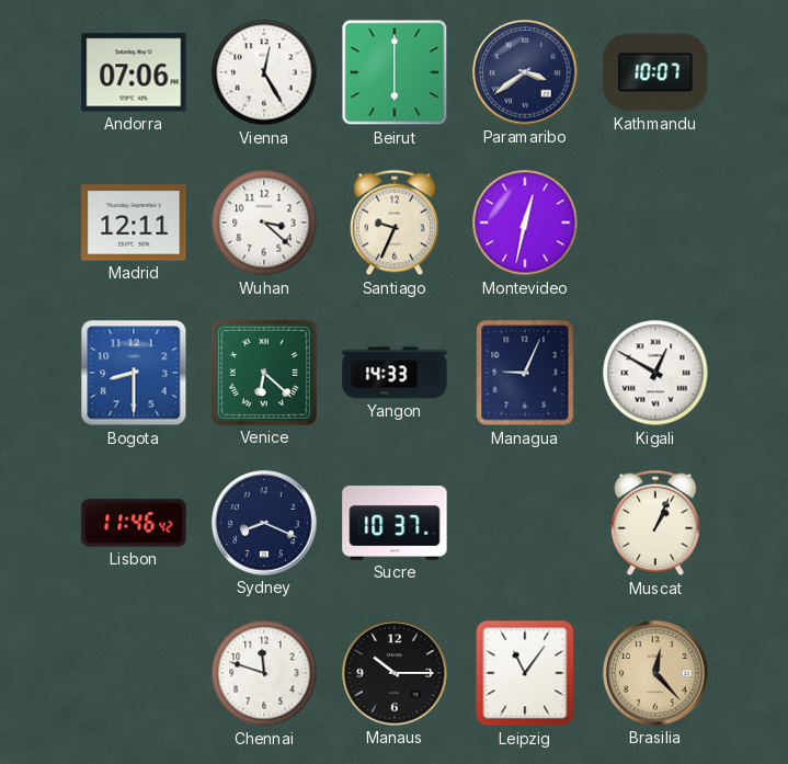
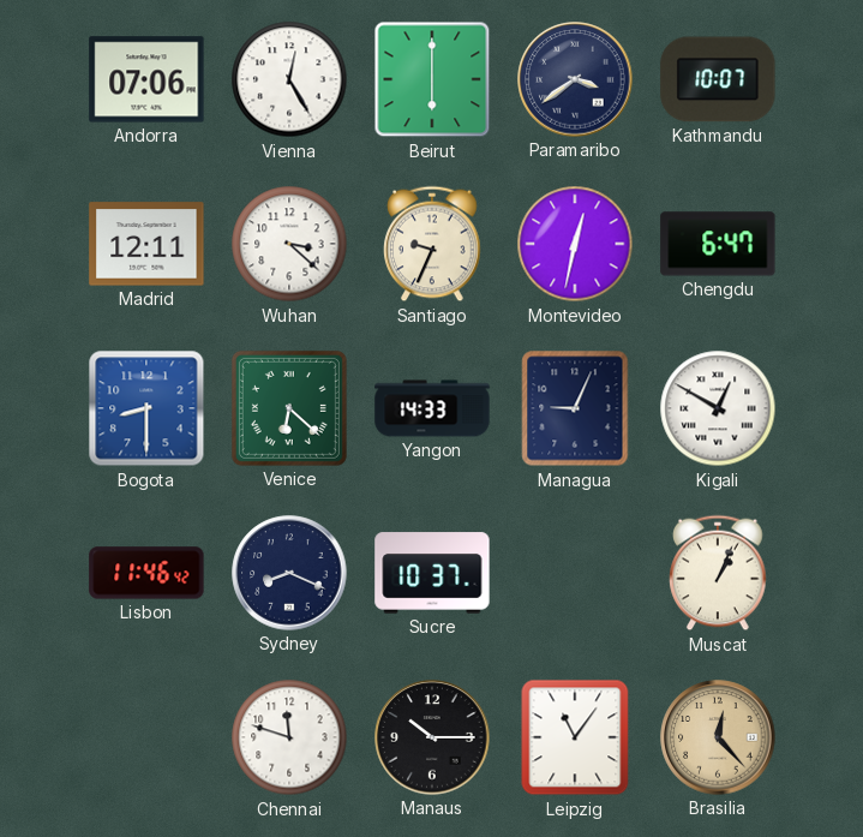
Chengdu: none -> 6:47 (718, 244)
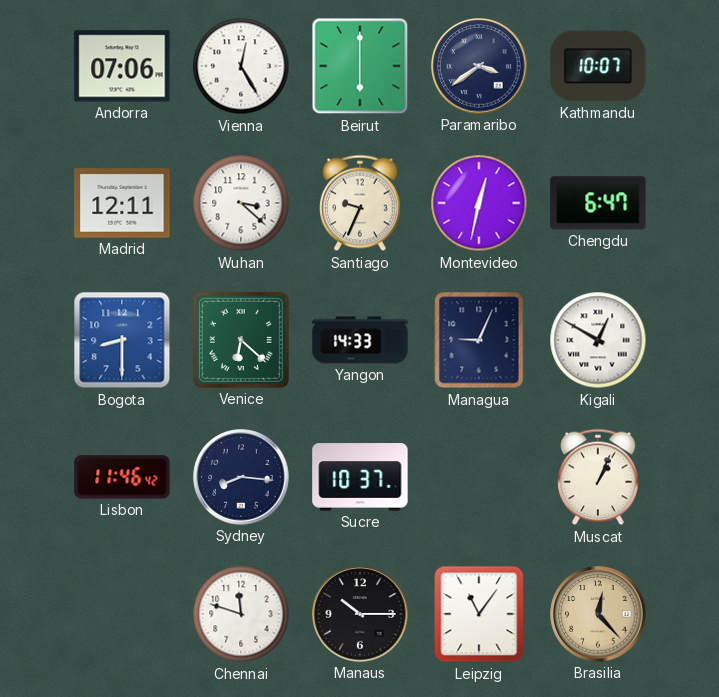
Sydney: 8:19 -> 8:16 (241, 477)
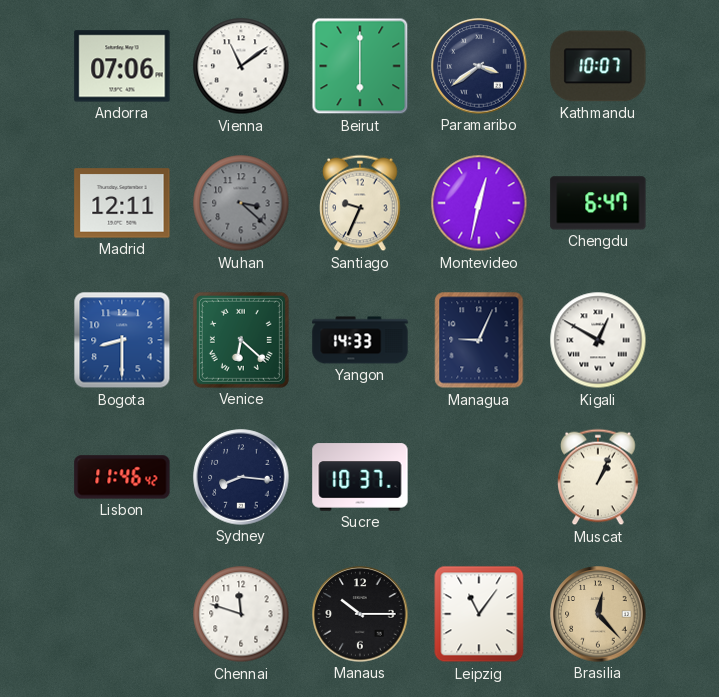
Vienna: 12:25 -> 11:09 (241, 66)
Wuhan dial: white -> grey (241, 203)
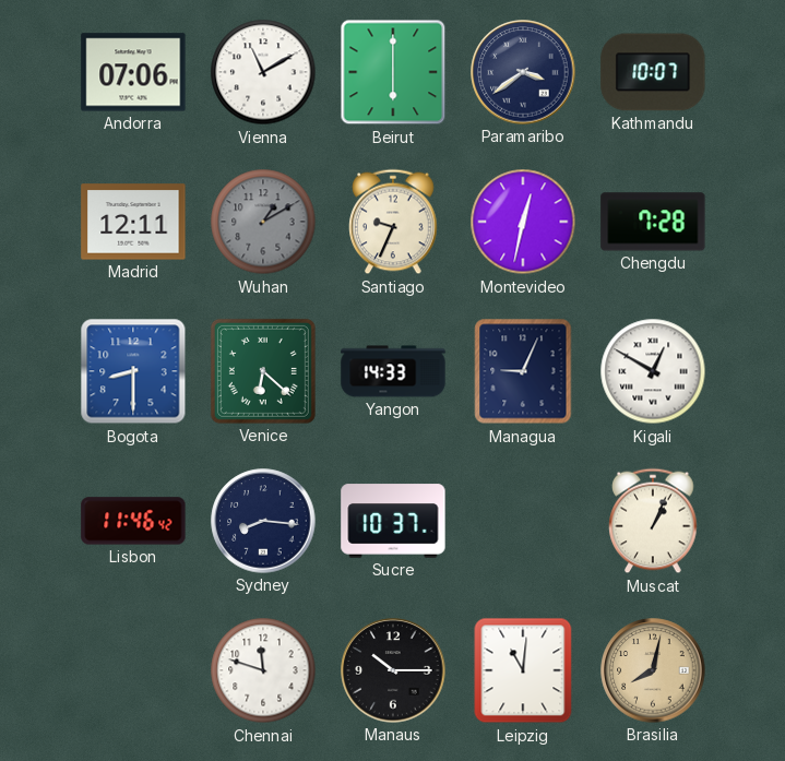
Vienna: 11:09 -> 11:10 (263, 72)
Wuhan: 3:22 -> 1:10 (263, 222)
Chengdu: 6:47 -> 7:28 (653, 222)
Leipzig: 11:06 -> 11:01 (523, 670)
Brasilia: 12:23 -> 8:02 (653, 670)
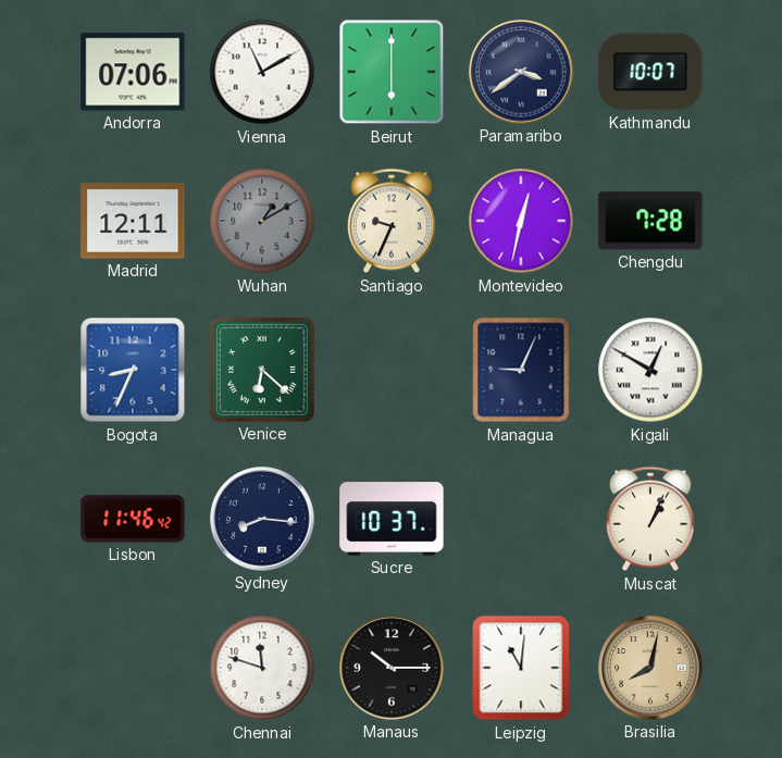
Bogota: 8:30 -> 8:34 (133, 370)
Yangon: 14:33 -> none (393, 371)
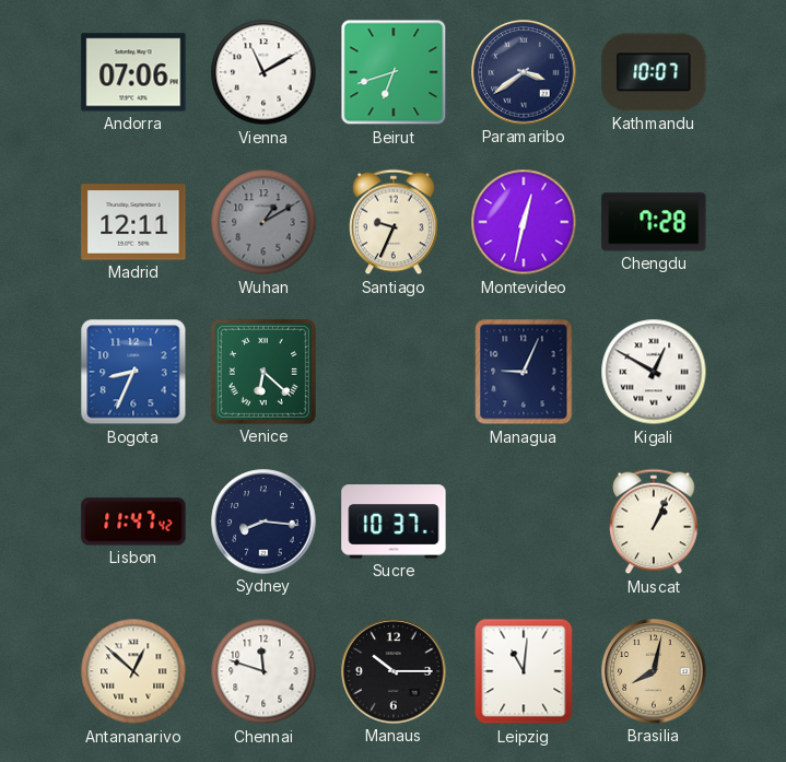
Beirut: 6:00 -> 6:42 (394, 72)
Lisbon: 11:46 -> 11:47 (133, 521)
Antananarivo: none -> 12:52 (133, 671)
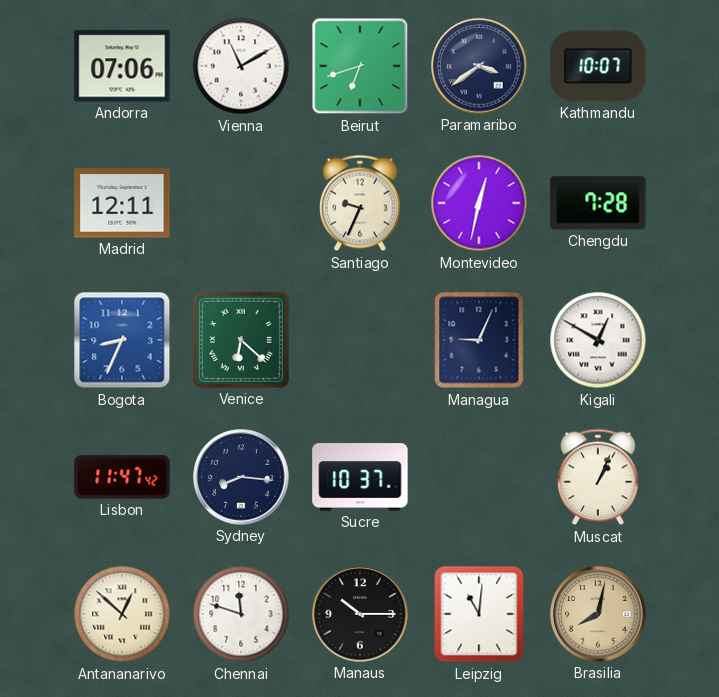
Wuhan: 1:10 -> none (263, 222)
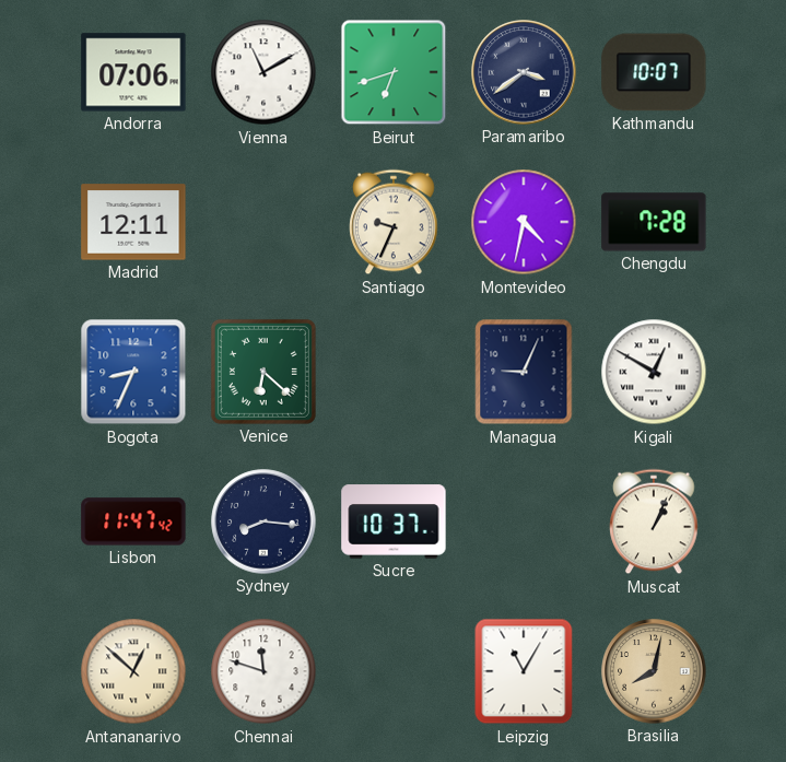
Montevideo: 12:32 -> 4:32 (524, 222)
Manaus: 10:15 -> none (360, 614)
Leipzig: 11:01 -> 11:05 (524, 671)
